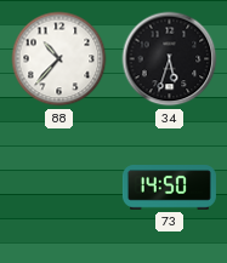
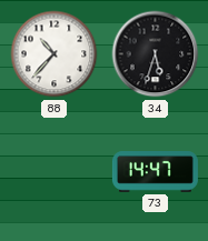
73: 14:50 -> 14:47 (155, 172)
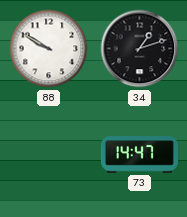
88: 10:37 -> 9:50 (49, 49)
34: 5:33 -> 1:12 (140, 49)
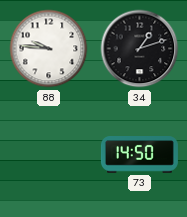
88: 9:50 -> 9:46 (49, 49)
73: 14:47 -> 14:50 (139, 155)
